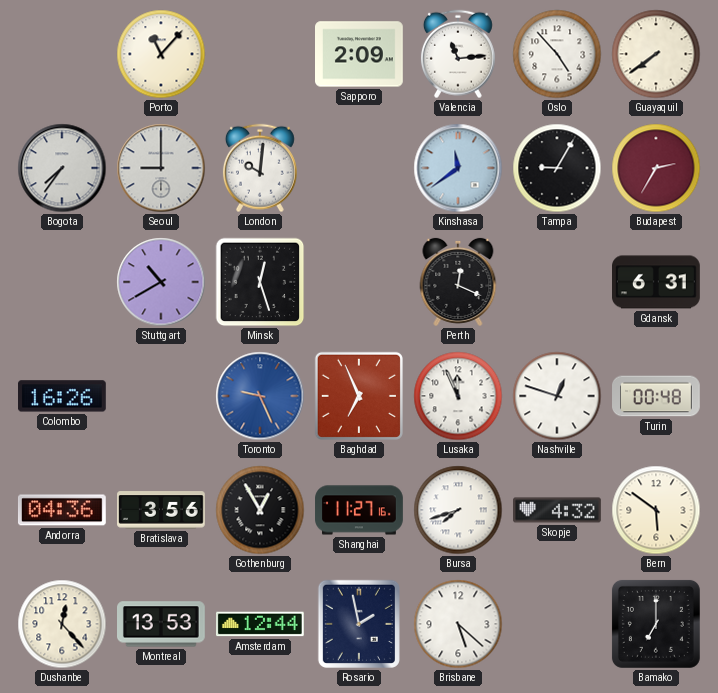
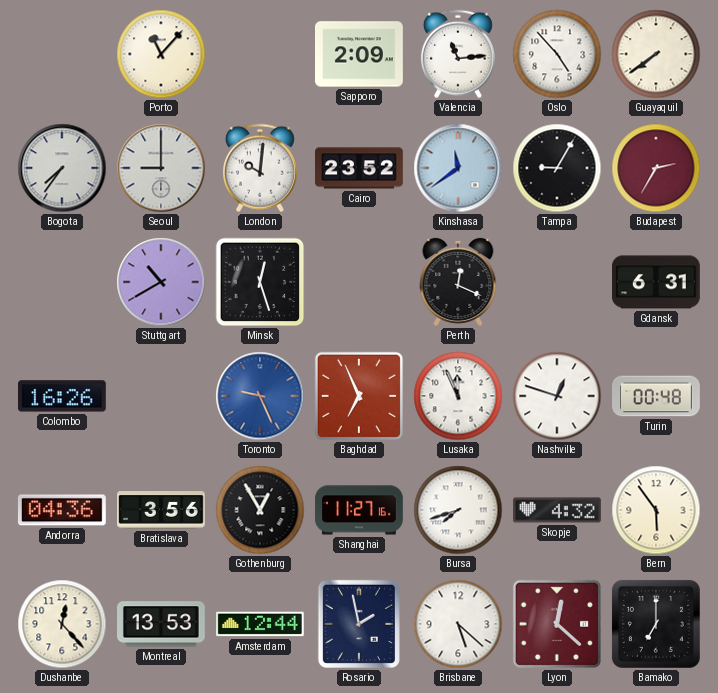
Cairo: none -> 23:52 (359, 168)
Bern: 5:51 -> 5:54 (656, 510)
Lyon: none -> 12:22 (557, 624)
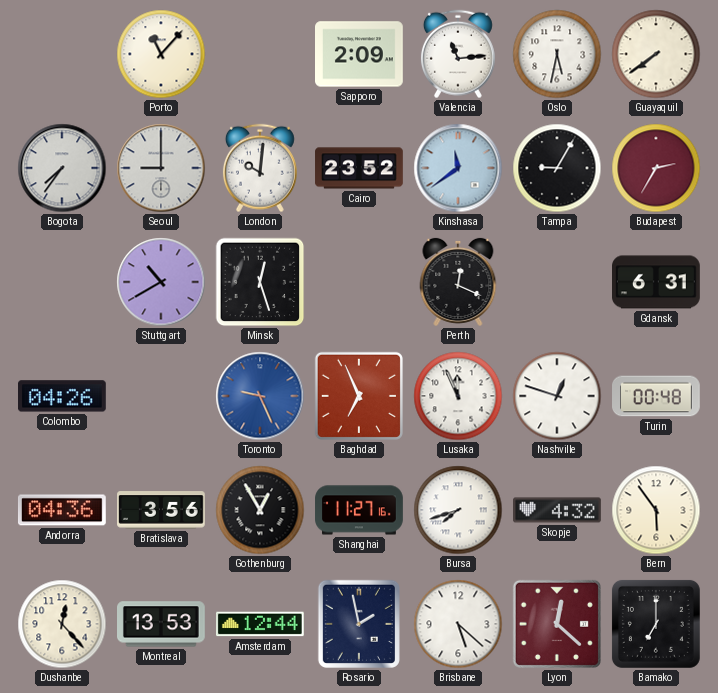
Oslo: 4:53 -> 5:32 (557, 54)
Colombo: 16:26 -> 04:26 (63, 396)
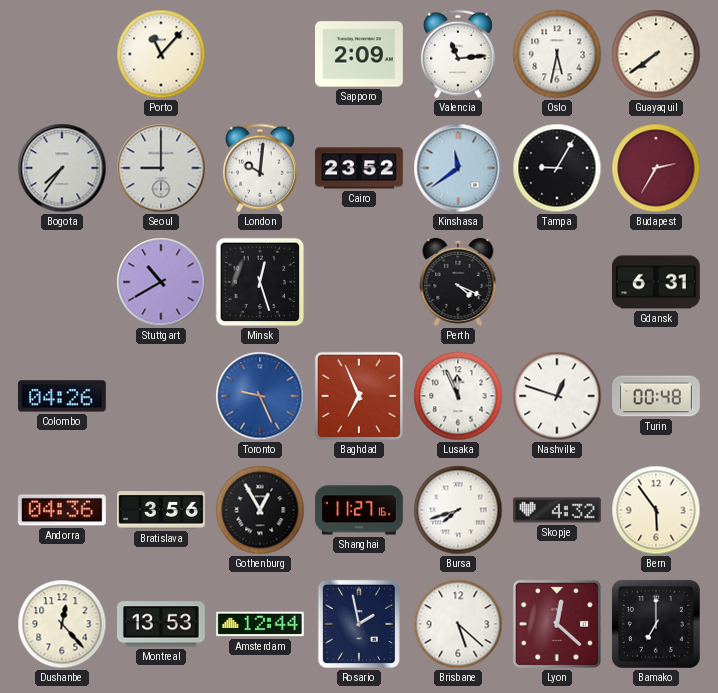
Perth: 12:19 -> 4:19 (458, 282)
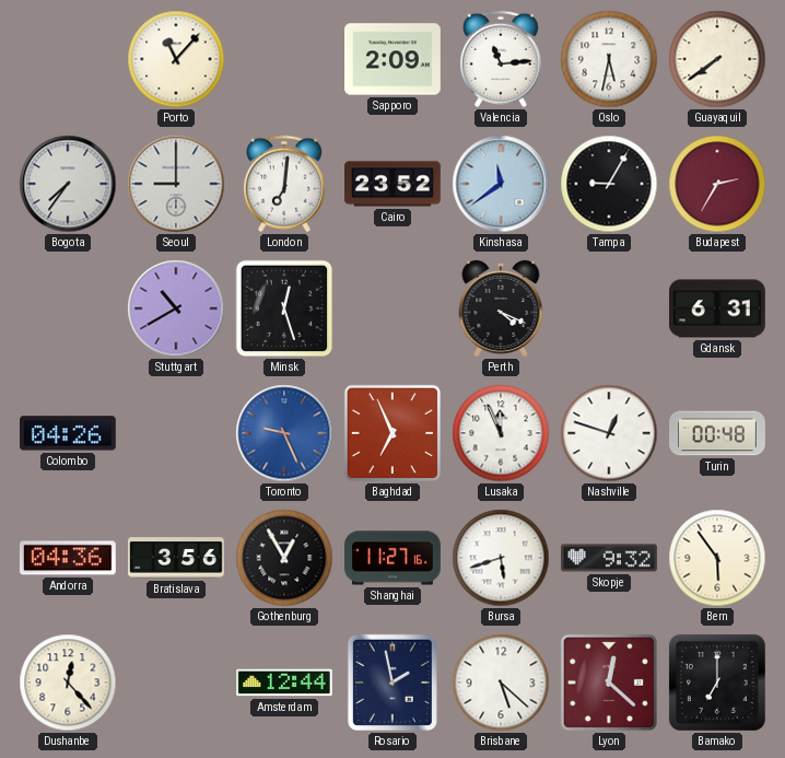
London: 10:01 -> 7:01 (284, 184)
Bursa: 7:42 -> 5:42 (501, 558)
Skopje: 4:32 -> 9:32 (610, 558)
Montreal: 13:53 -> none (162, 624)
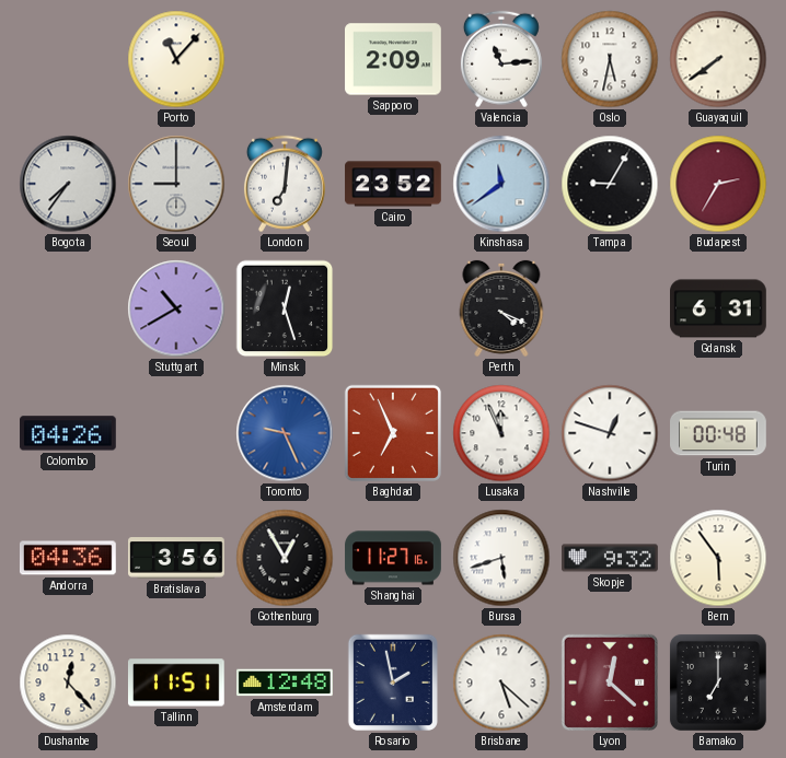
Tallinn: none -> 11:51 (176, 683)
Amsterdam: 12:44 -> 12:48 (286, 683)
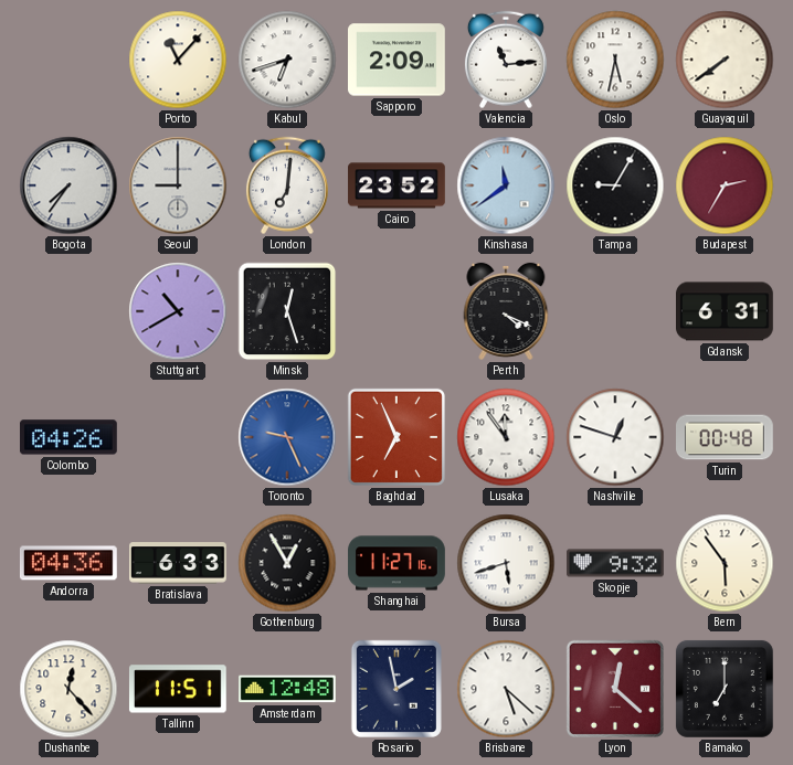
Kabul: none -> 6:42 (287, 60)
Lusaka: 11:56 -> 11:54 (506, 437)
Bratislava: 3:56 -> 6:33 (179, 563)
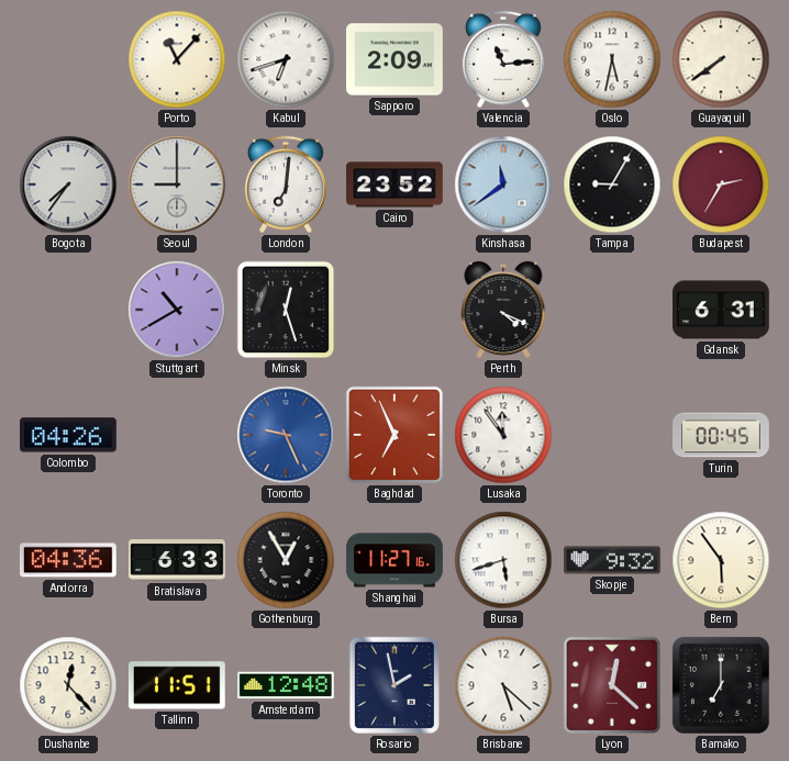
Nashville: 12:48 -> none (615, 437)
Turin: 00:48 -> 00:45 (721, 435)
